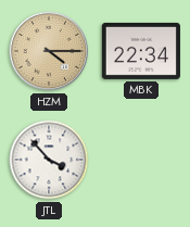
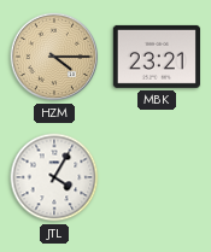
MBK: 22:34 -> 23:21 (157, 57)
JTL: 3:53 -> 4:05 (54, 177)
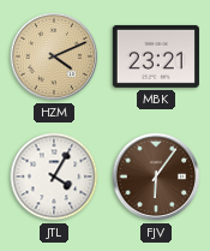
HZM: 4:15 -> 4:11 (54, 56)
FJV: none -> 6:06 (156, 177)
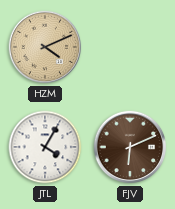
MBK: 23:21 -> none (156, 56)
FJV: 6:06 -> 6:11 (130, 147)
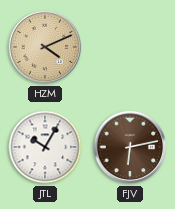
JTL: 4:05 -> 10:05 (45, 147)
FJV: 6:11 -> 6:13 (130, 147)
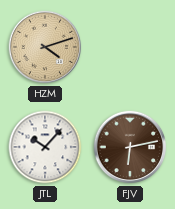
HZM: 4:11 -> 4:12 (45, 47)
JTL: 10:05 -> 10:07 (45, 147)
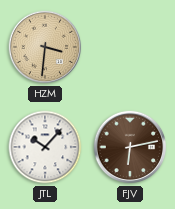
HZM: 4:12 -> 3:31 (45, 47)
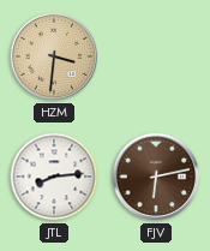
JTL: 10:07 -> 8:14 (54, 177)
